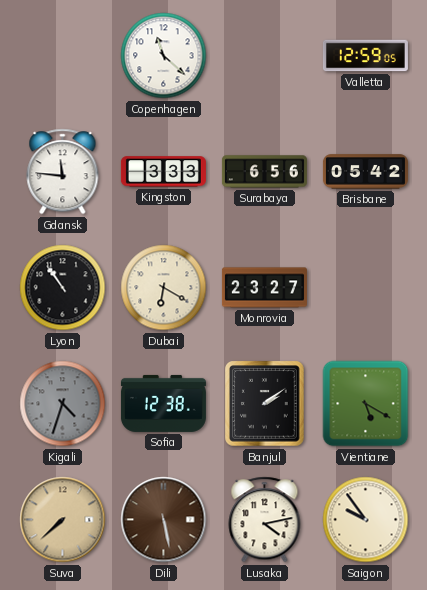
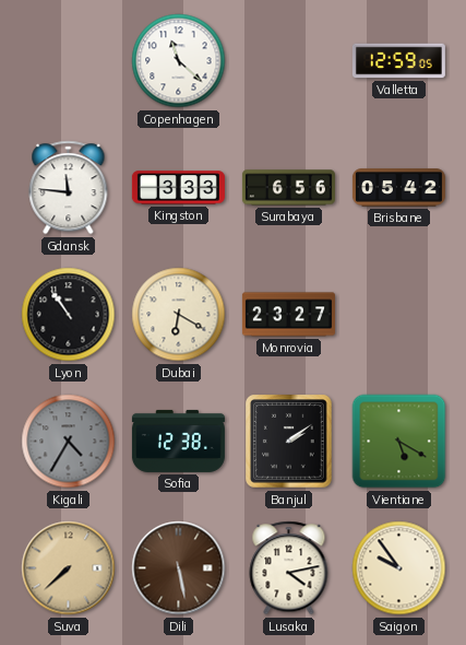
Kigali: 4:33 -> 4:35 (69, 442)
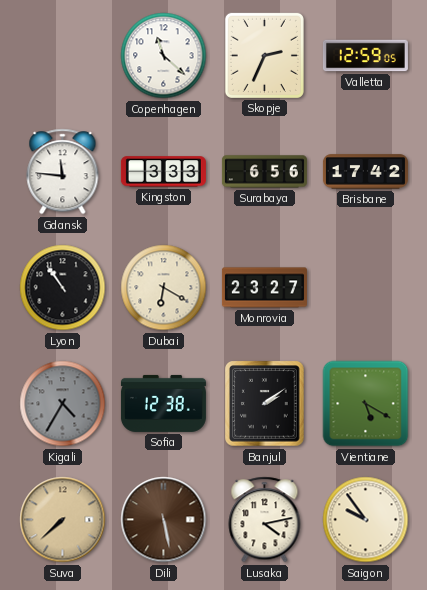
Skopje: none -> 2:34 (264, 55)
Brisbane: 05:42 -> 17:42 (365, 172)
